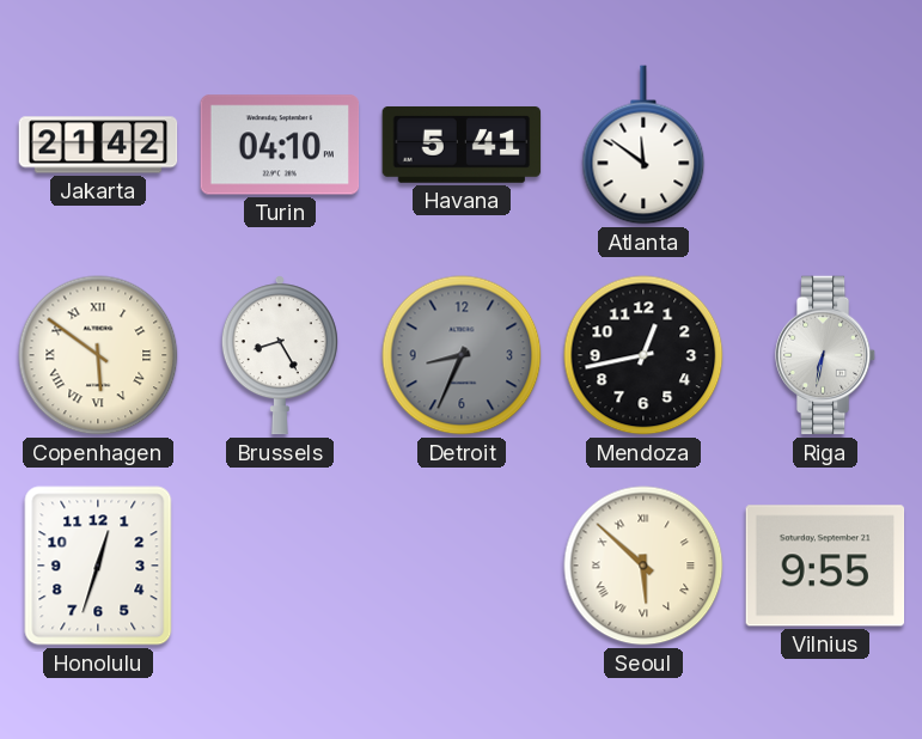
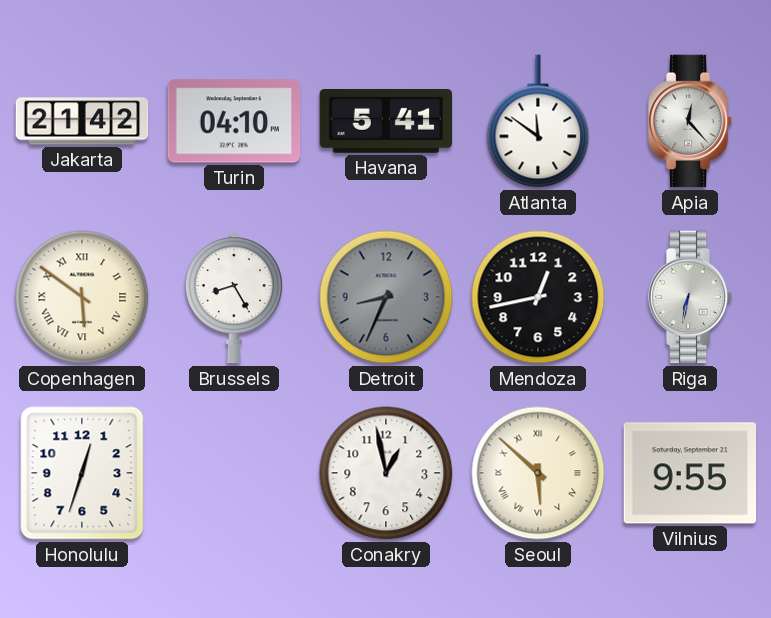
Apia: none -> 12:23 (690, 121)
Conakry: none -> 12:58 (386, 473)
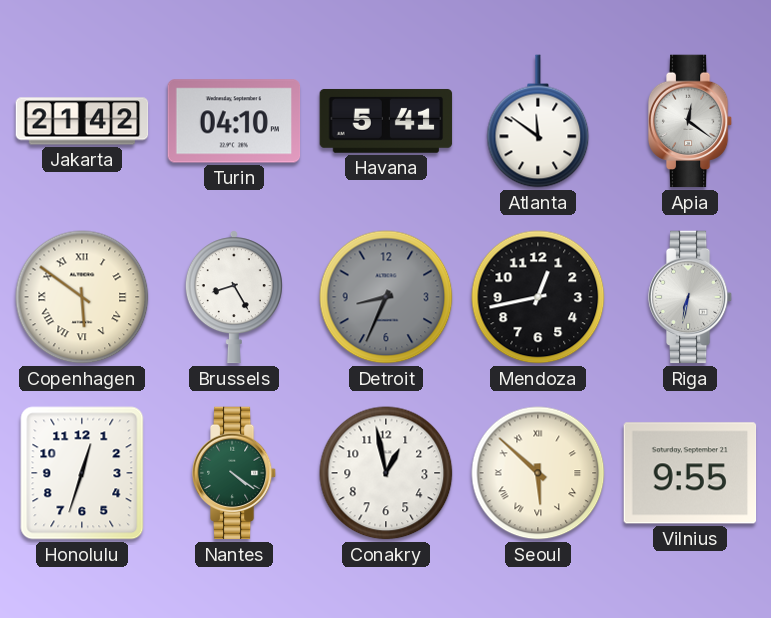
Apia: 12:23 -> 12:21 (690, 121)
Nantes: none -> 4:21 (234, 473)
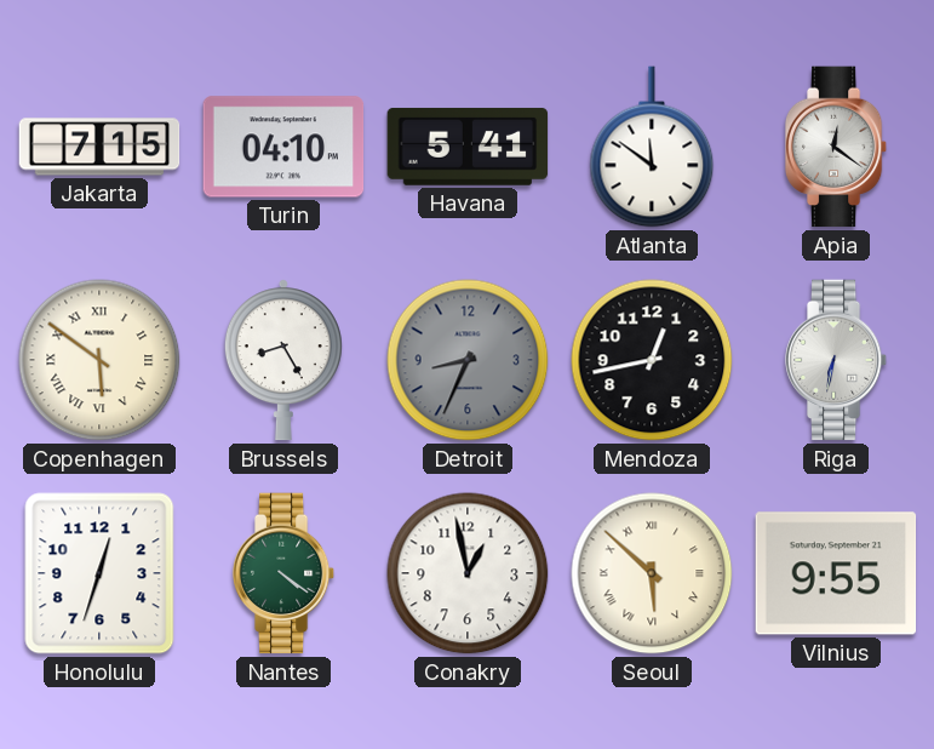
Jakarta: 21:42 -> 7:15 (99, 147)
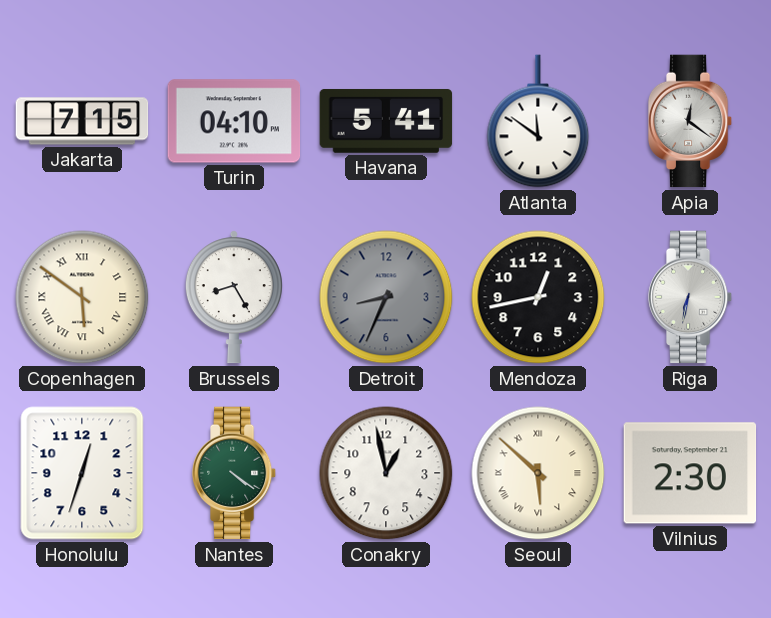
Vilnius: 9:55 -> 2:30 (690, 473)
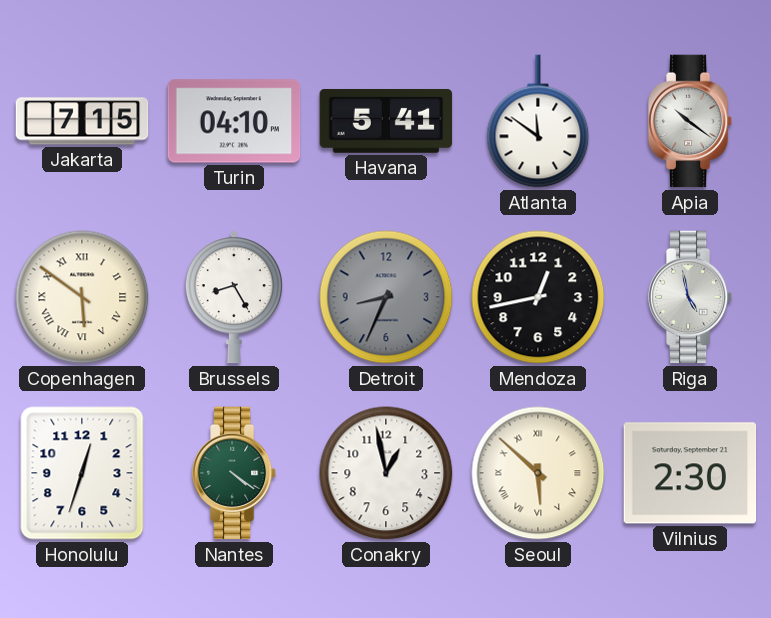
Apia: 12:21 -> 10:21 (690, 121)
Riga: 6:32 -> 4:58 (690, 297)
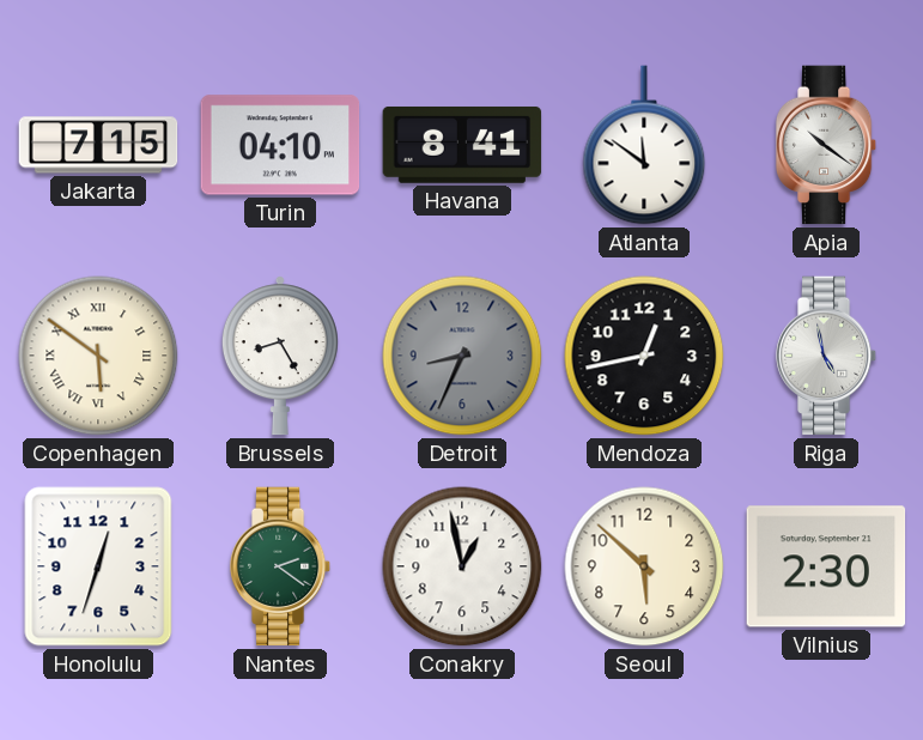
Havana: 5:41 -> 8:41 (462, 145)
Nantes: 4:21 -> 2:21 (280, 566)
Seoul numerals: Roman -> Arabic (644, 566)
